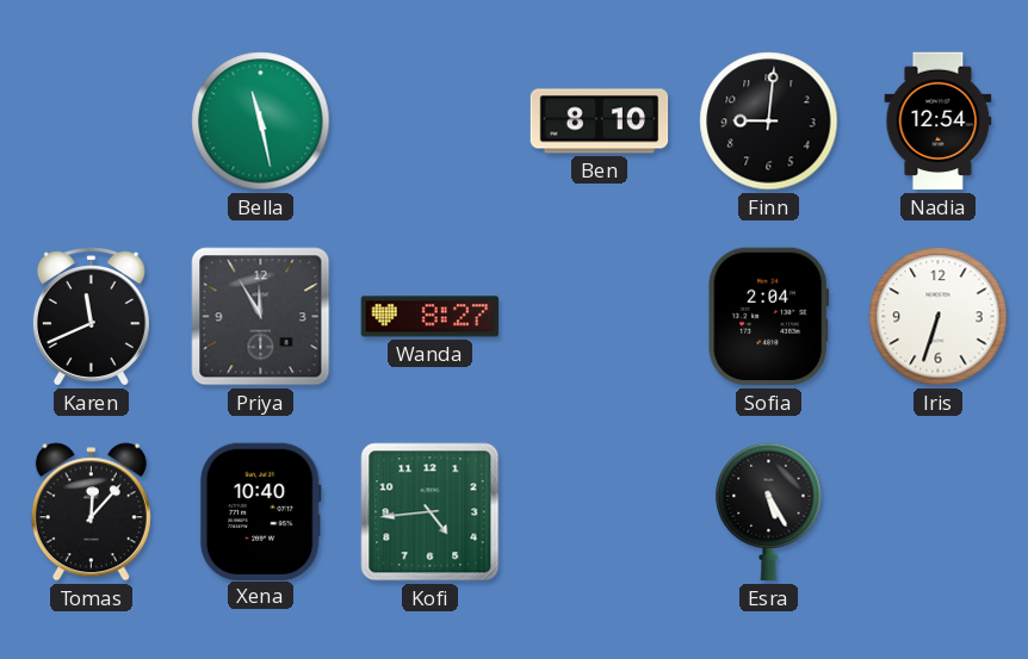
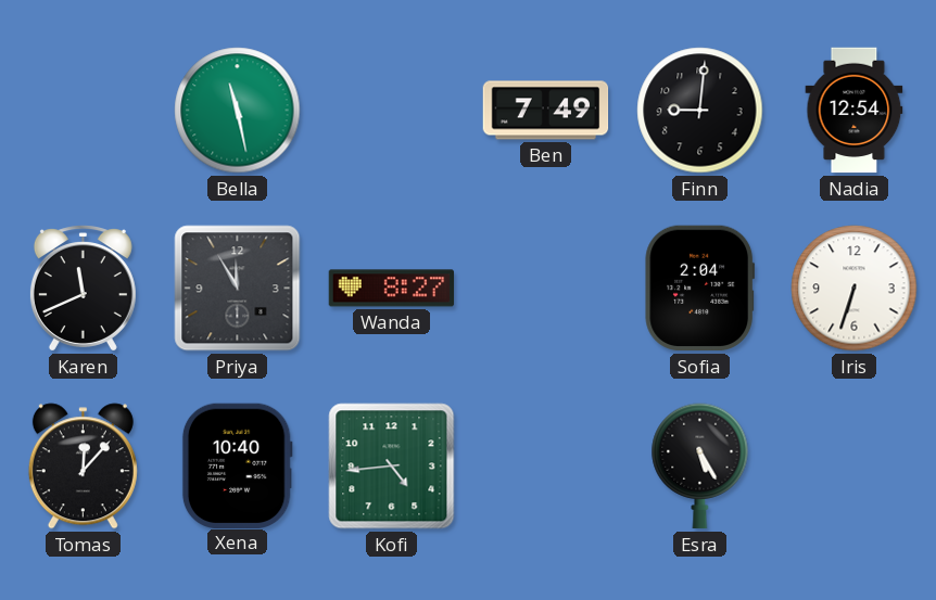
Ben: 8:10 -> 7:49 (546, 111)
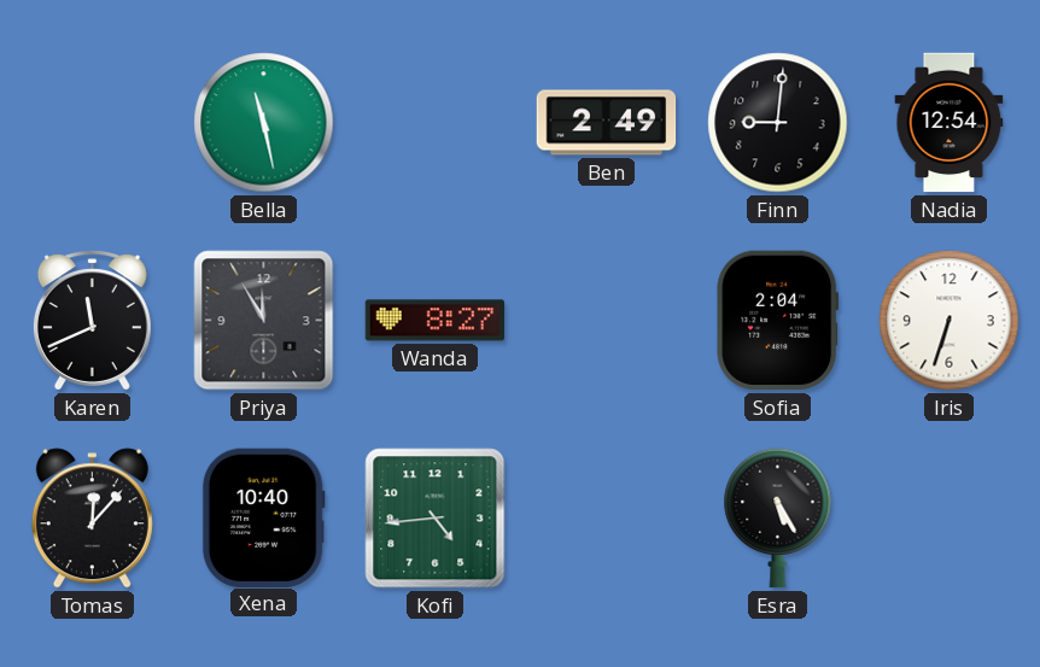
Ben: 7:49 -> 2:49 (607, 123)
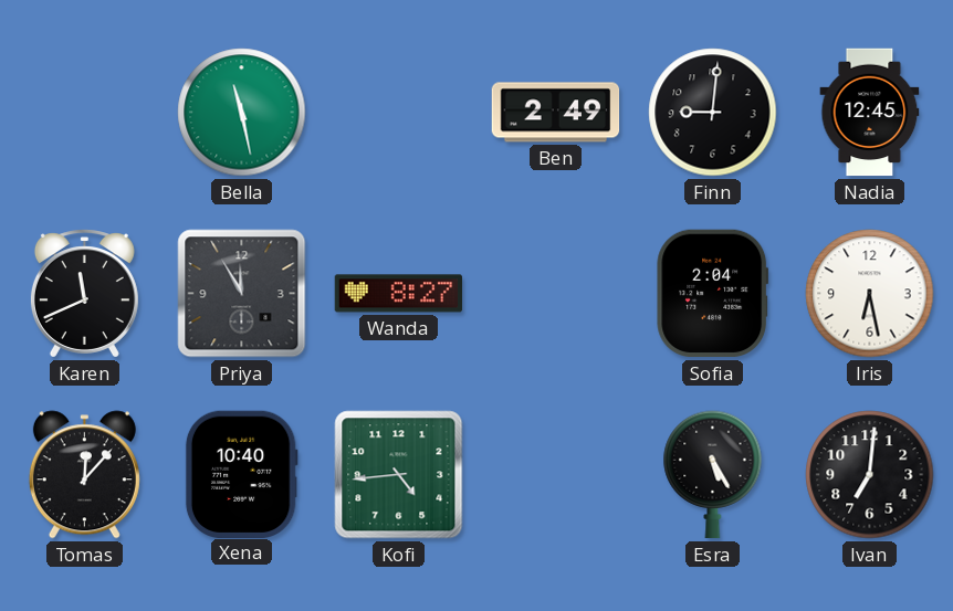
Nadia: 12:54 -> 12:45 (870, 113)
Iris: 6:33 -> 6:28 (870, 294)
Ivan: none -> 7:01 (870, 475)
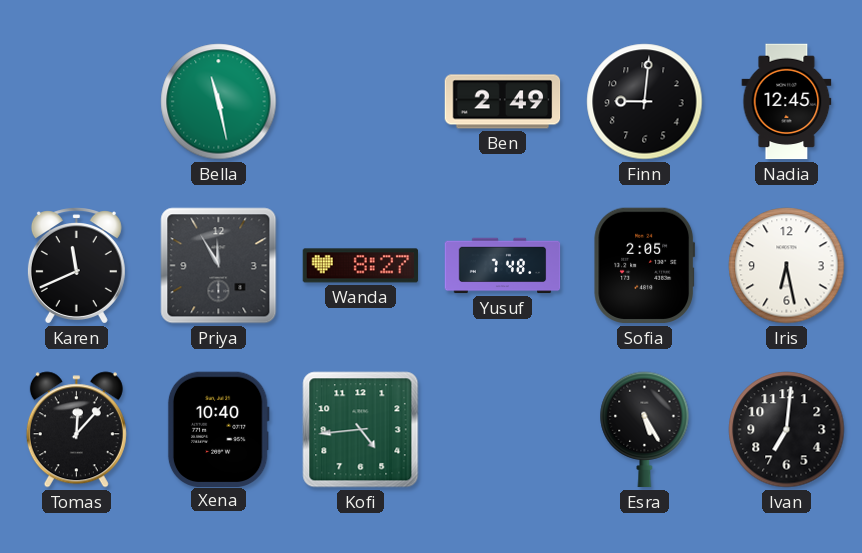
Yusuf: none -> 7:48 (503, 266)
Sofia: 2:04 -> 2:05 (645, 266)
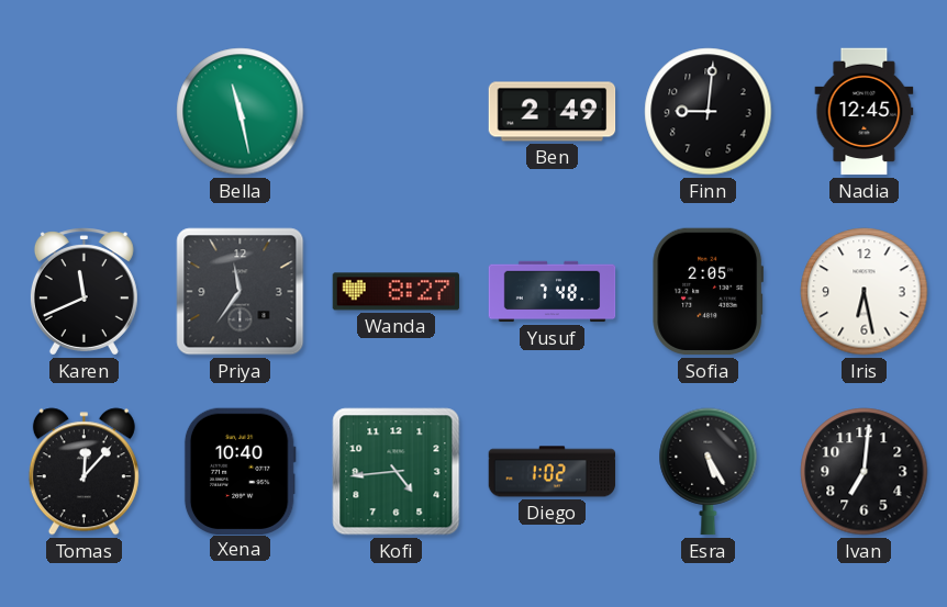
Priya: 11:55 -> 11:36 (241, 292)
Diego: none -> 1:02 (553, 472)
